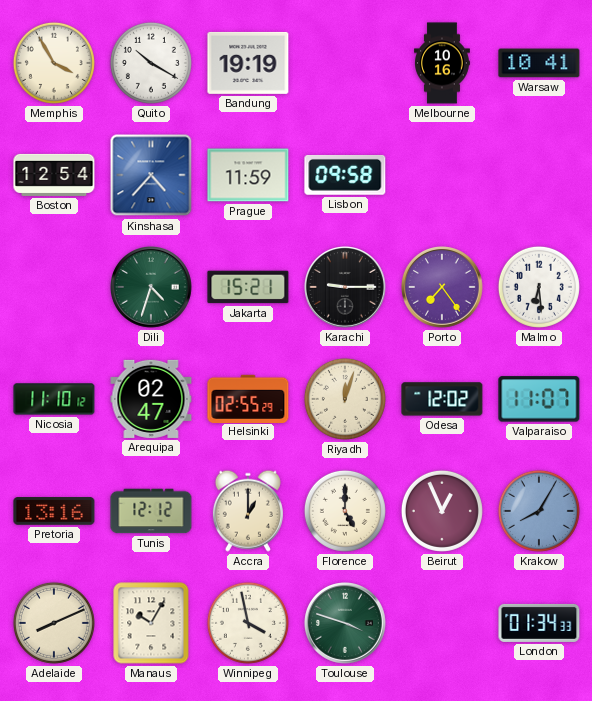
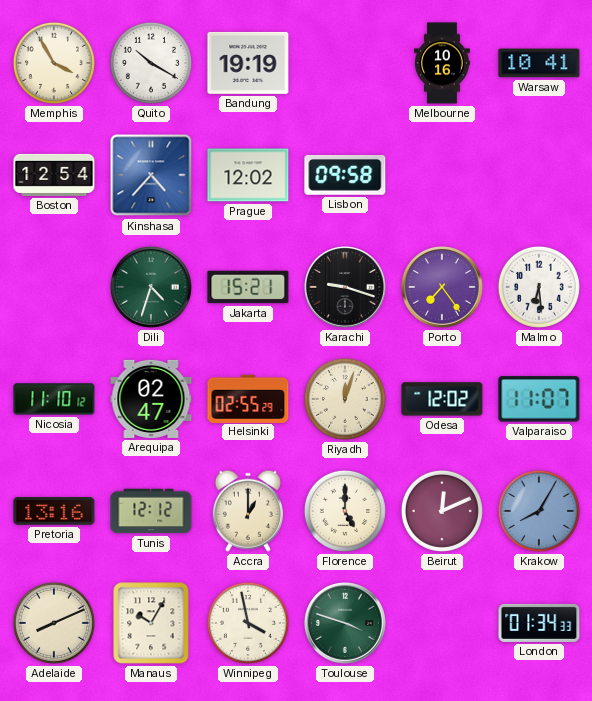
Prague: 11:59 -> 12:02 (248, 175)
Karachi: 9:15 -> 9:18 (346, 288)
Beirut: 12:56 -> 12:11 (442, 511)
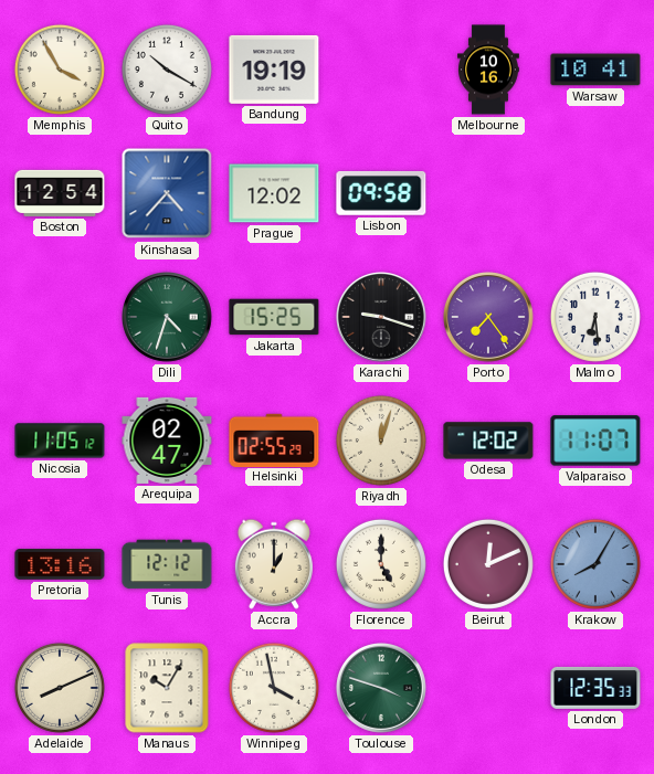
Jakarta: 15:21 -> 15:25 (274, 317)
Nicosia: 11:10 -> 11:05 (60, 441)
London: 01:34 -> 12:35 (595, 688)
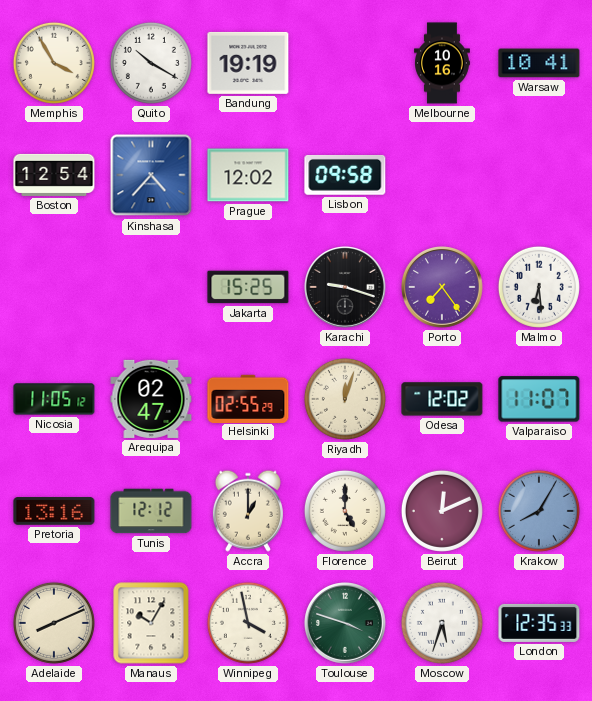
Dili: 4:33 -> none (168, 318)
Moscow: none -> 5:33 (442, 623)
